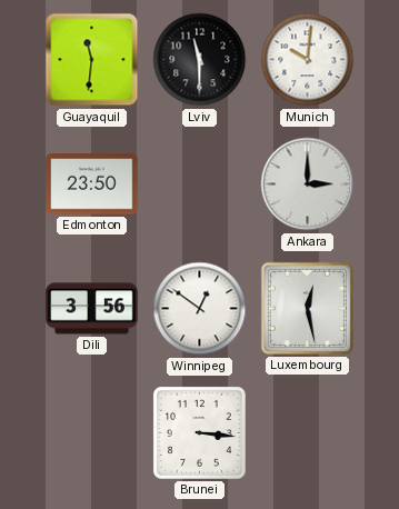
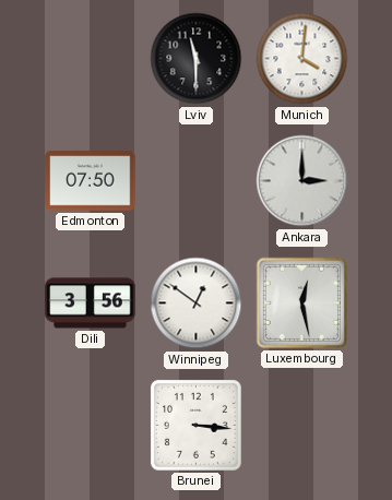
Guayaquil: 11:31 -> none (92, 60)
Munich: 10:01 -> 4:01 (302, 59)
Edmonton: 23:50 -> 07:50 (91, 181)
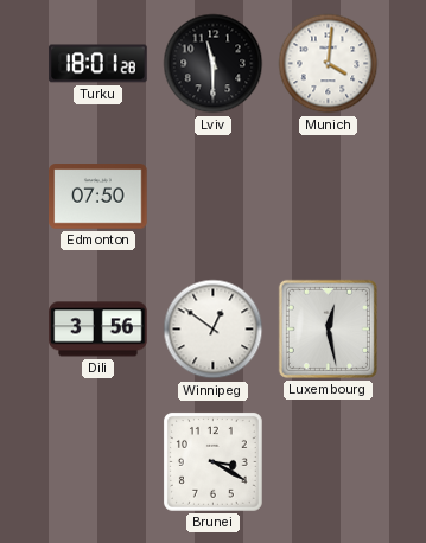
Turku: none -> 18:01 (98, 64)
Ankara: 3:00 -> none (302, 181)
Brunei: 3:16 -> 3:20 (212, 461)
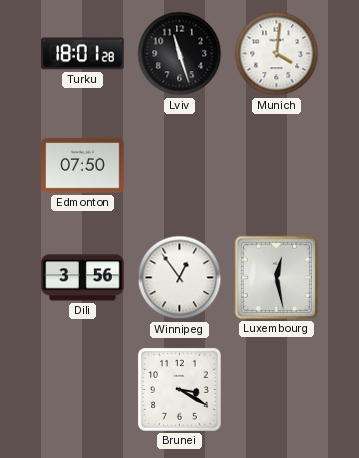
Lviv: 11:30 -> 11:27 (180, 54)
Winnipeg: 12:51 -> 12:54 (180, 278)
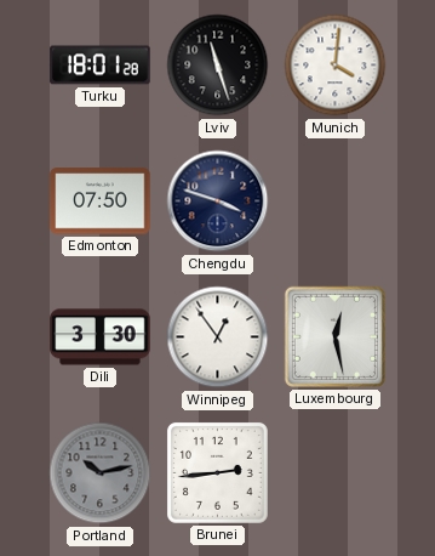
Chengdu: none -> 3:48 (218, 202)
Dili: 3:56 -> 3:30 (101, 337)
Portland: none -> 10:13 (101, 473)
Brunei: 3:20 -> 2:44 (217, 472)
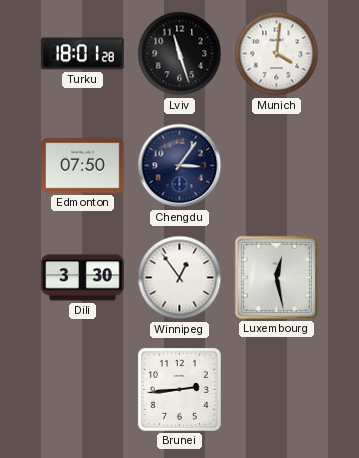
Chengdu: 3:48 -> 3:06 (180, 166)
Portland: 10:13 -> none (101, 473)
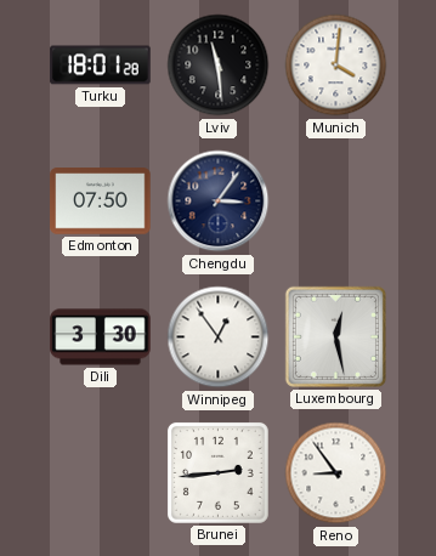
Lviv: 11:27 -> 11:29 (219, 66)
Reno: none -> 8:54 (336, 473)
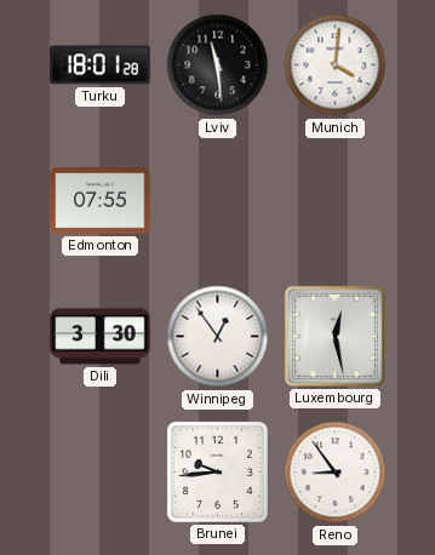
Edmonton: 07:50 -> 07:55 (101, 201)
Chengdu: 3:06 -> none (219, 202)
Brunei: 2:44 -> 9:44 (217, 471)
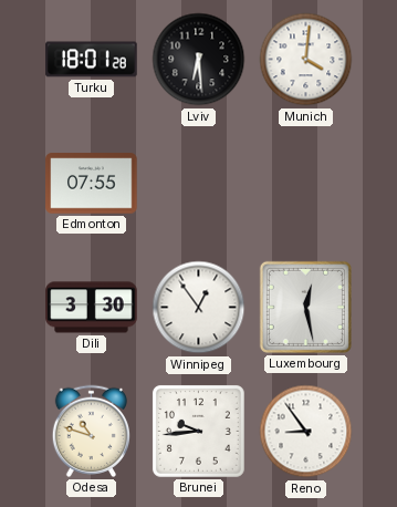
Lviv: 11:29 -> 6:29 (199, 60)
Odesa: none -> 10:48 (91, 431)
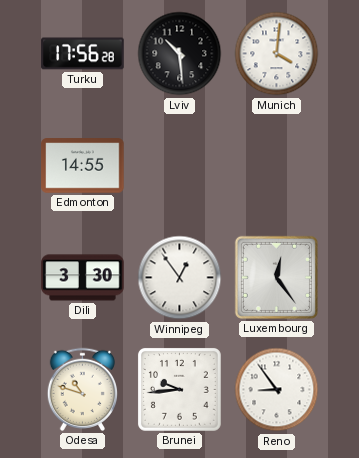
Turku: 18:01 -> 17:56 (83, 54)
Lviv: 6:29 -> 10:29 (180, 54)
Edmonton: 07:55 -> 14:55 (83, 166)
Luxembourg: 12:28 -> 12:24 (276, 277)
